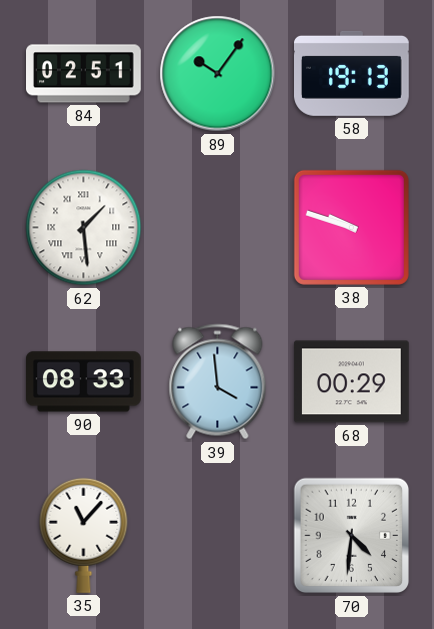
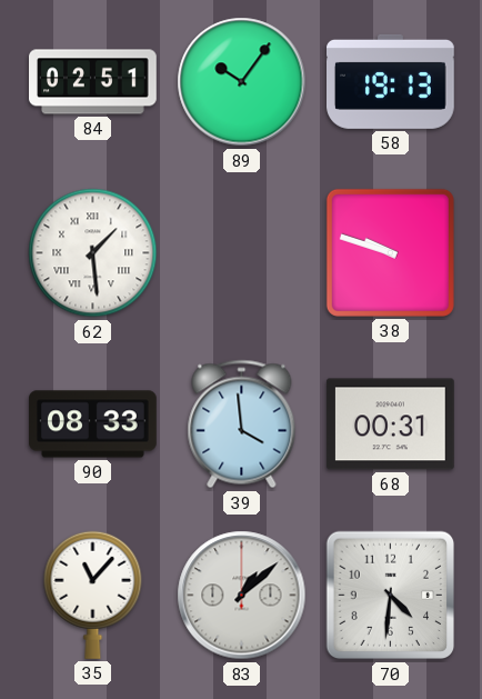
68: 00:29 -> 00:31 (390, 425)
83: none -> 1:08 (242, 596)
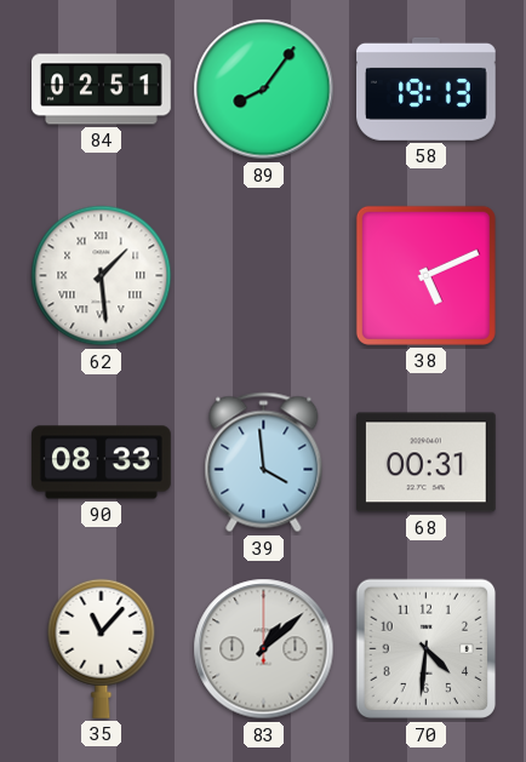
89: 10:06 -> 8:06 (264, 90)
38: 9:48 -> 5:11 (425, 275)
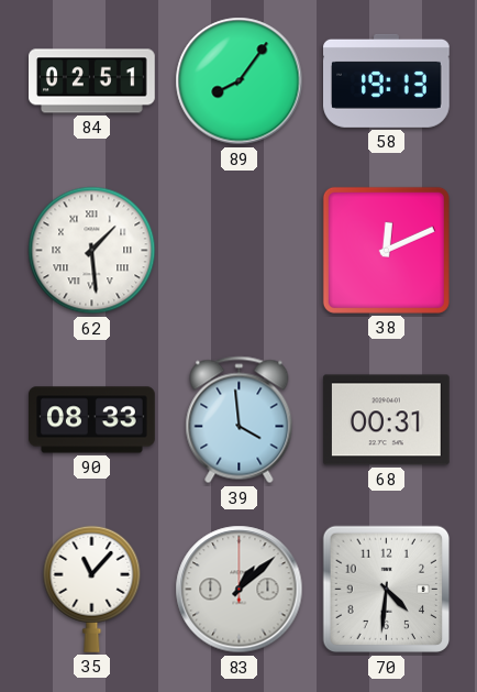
38: 5:11 -> 12:11 (386, 250)
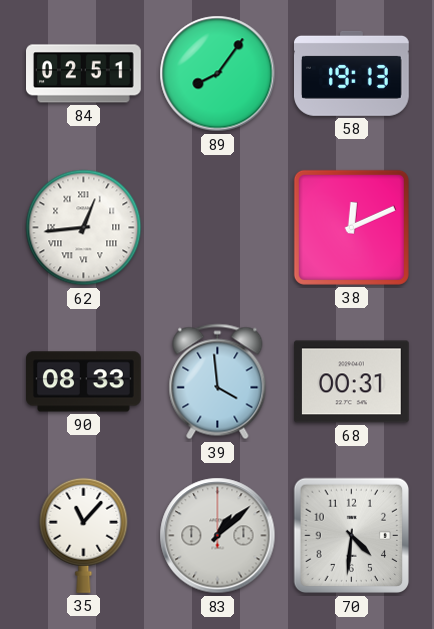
62: 1:29 -> 12:44 (84, 228)
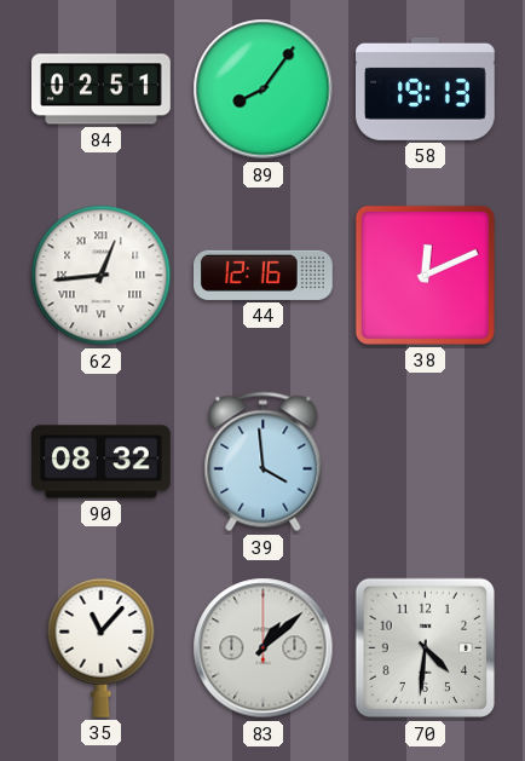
44: none -> 12:16 (264, 275)
90: 08:33 -> 08:32 (102, 462)
68: 00:31 -> none (351, 382)
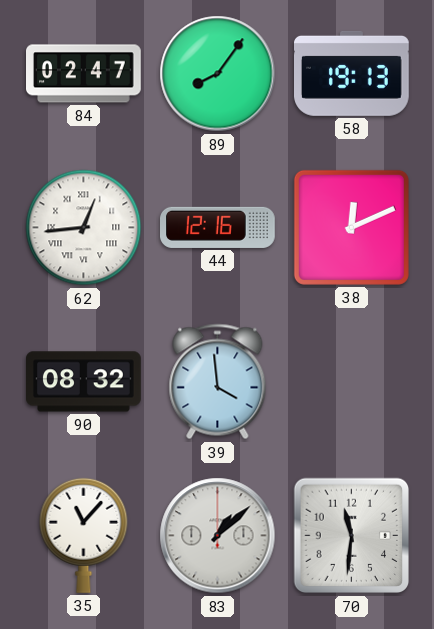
84: 02:51 -> 02:47 (84, 74)
70: 4:31 -> 11:31 (352, 536)
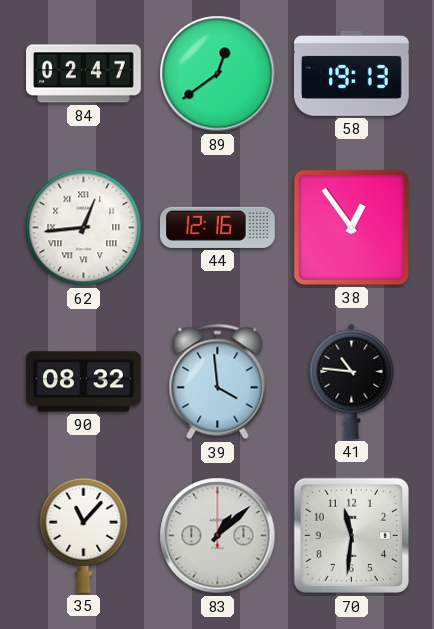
89: 8:06 -> 12:39 (218, 74)
38: 12:11 -> 12:54 (351, 227)
41: none -> 10:46 (352, 381)
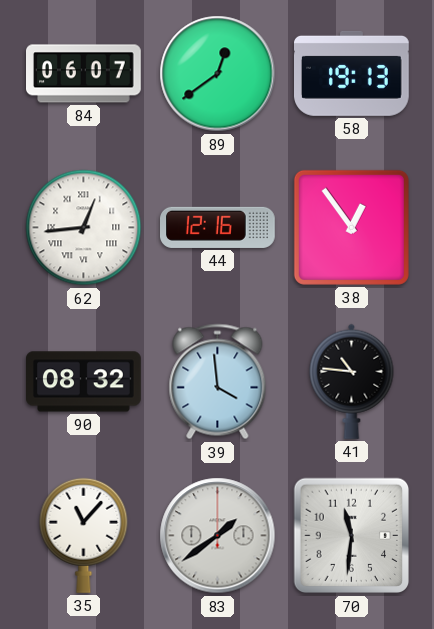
84: 02:47 -> 06:07 (84, 74)
83: 1:08 -> 1:39 (218, 536)
